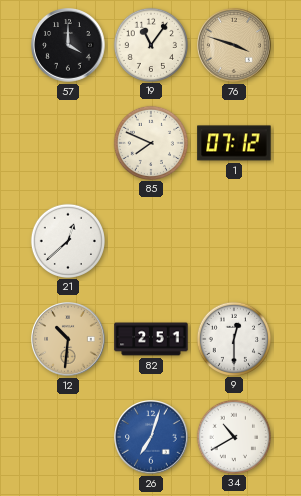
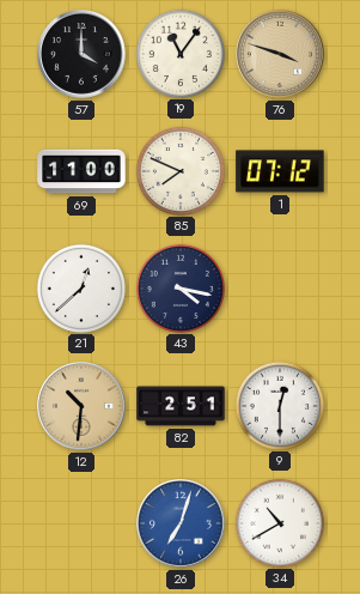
69: none -> 11:00 (81, 171)
43: none -> 4:17 (179, 287)
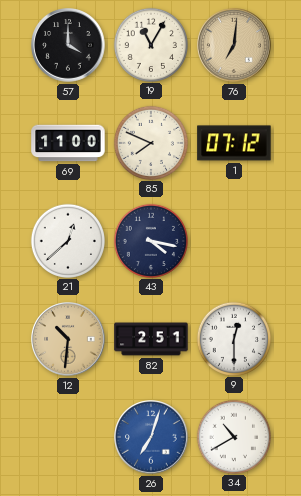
19: 11:06 -> 11:05 (150, 44)
76: 3:48 -> 7:01 (234, 45)
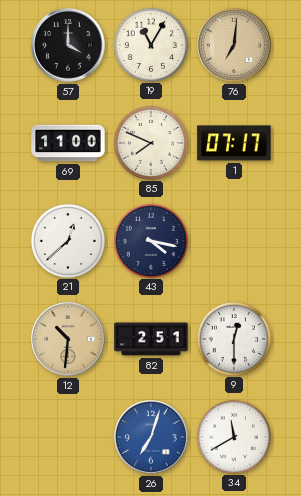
1: 07:12 -> 07:17 (234, 143)
34: 10:40 -> 11:40 (233, 436)
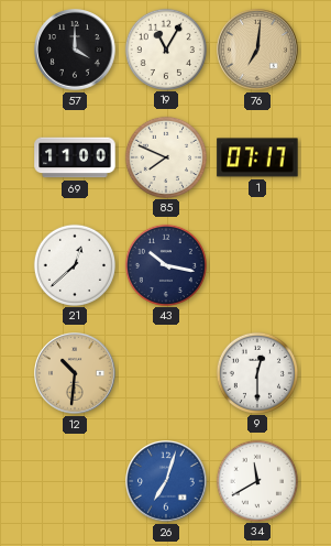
43: 4:17 -> 10:17 (165, 264)
82: 2:51 -> none (151, 339)
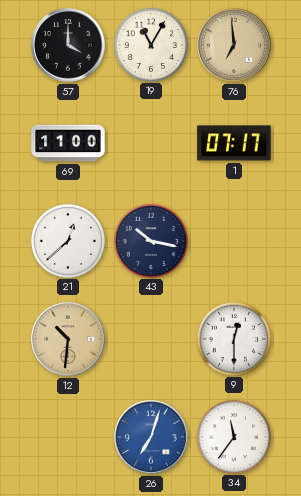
76: 7:01 -> 6:59 (234, 45)
85: 7:49 -> none (165, 156)
34: 11:40 -> 11:36 (233, 436)
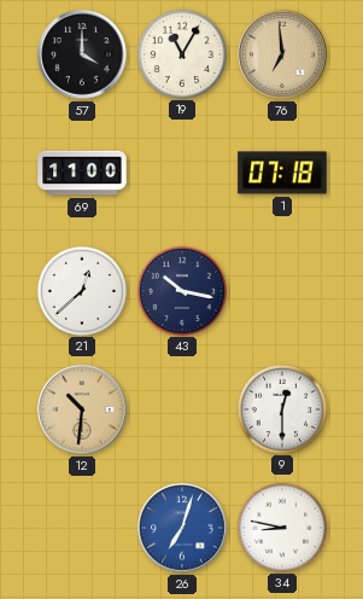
1: 07:17 -> 07:18 (282, 173)
34: 11:36 -> 8:47 (281, 527)
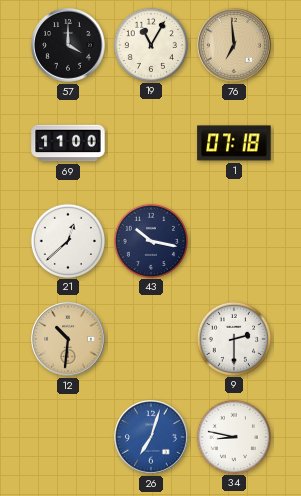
9: 12:30 -> 2:30 (233, 338)
